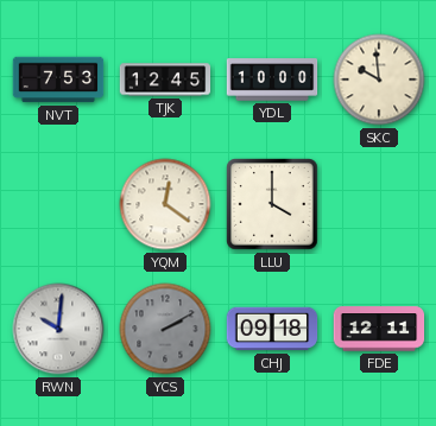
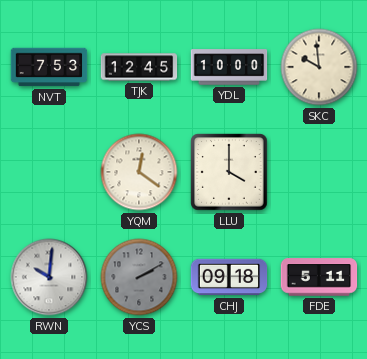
FDE: 12:11 -> 5:11 (319, 277)
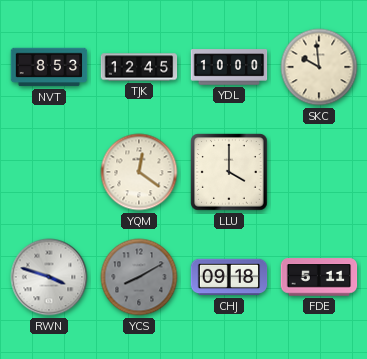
NVT: 7:53 -> 8:53 (49, 67)
RWN: 10:01 -> 3:48 (49, 277)
YCS: 2:10 -> 8:10 (139, 277)
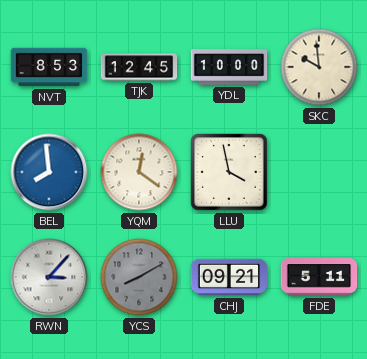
BEL: none -> 7:59 (49, 172)
LLU: 4:00 -> 3:58 (229, 172)
RWN: 3:48 -> 3:07 (49, 277)
CHJ: 09:18 -> 09:21 (229, 277)
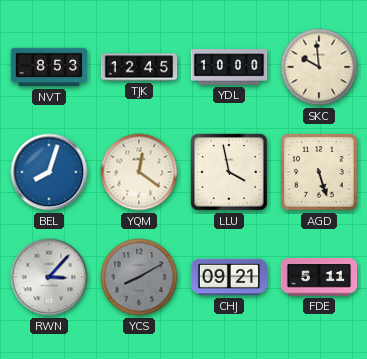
BEL: 7:59 -> 8:03 (49, 172)
AGD: none -> 5:27 (319, 172)
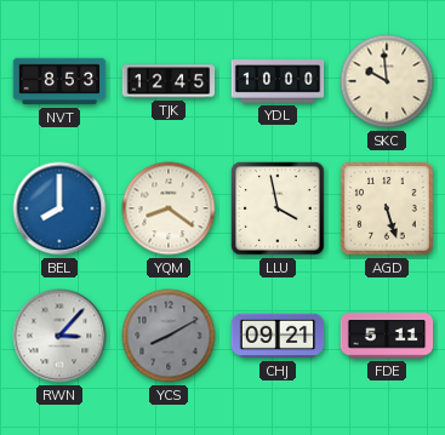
BEL: 8:03 -> 8:00 (59, 208)
YQM: 12:21 -> 8:21 (169, 208)
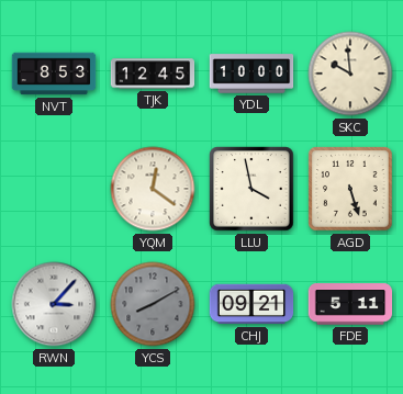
BEL: 8:00 -> none (59, 208)
YQM: 8:21 -> 12:21 (153, 189)
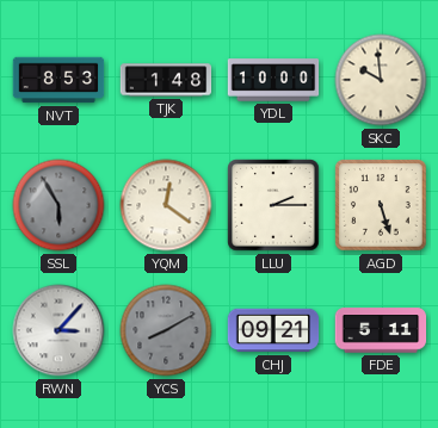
TJK: 12:45 -> 1:48 (166, 80)
SSL: none -> 5:55 (58, 205)
LLU: 3:58 -> 2:15 (273, 205)
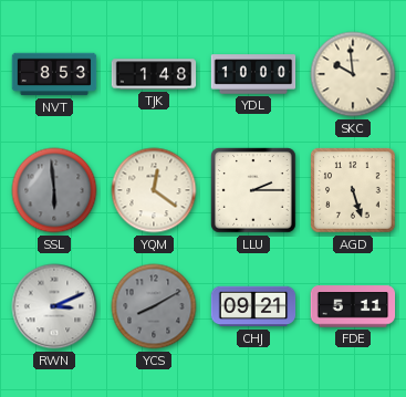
SSL: 5:55 -> 5:59 (54, 190)
RWN: 3:07 -> 3:11 (54, 306)
